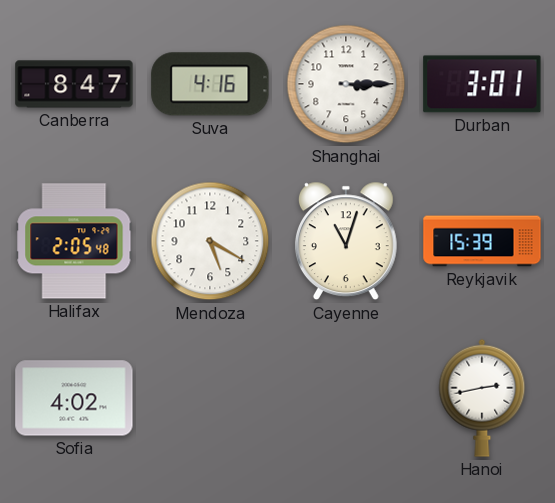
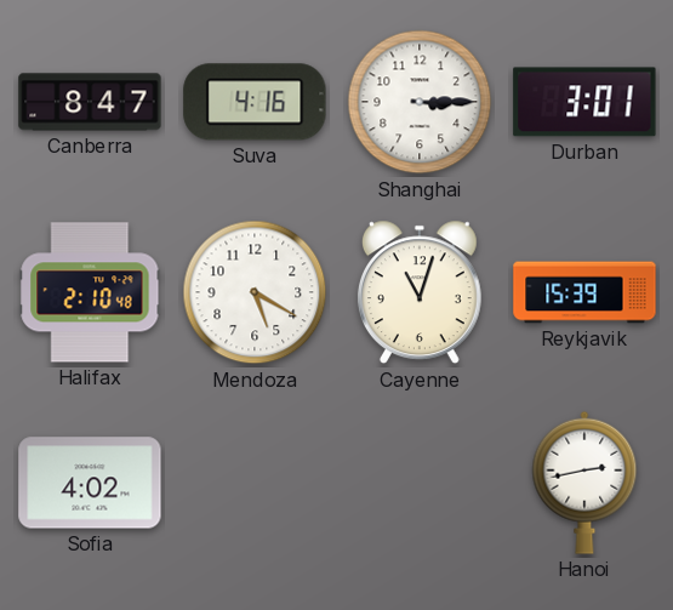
Halifax: 2:05 -> 2:10 (90, 292)
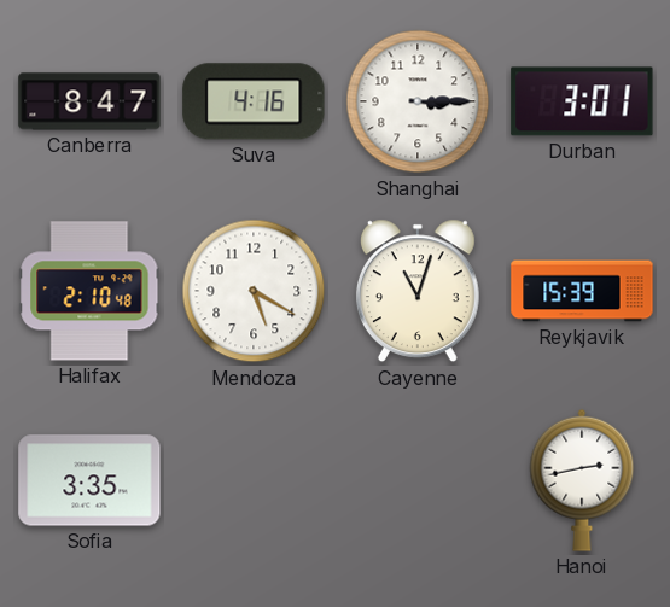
Sofia: 4:02 -> 3:35 (89, 480)
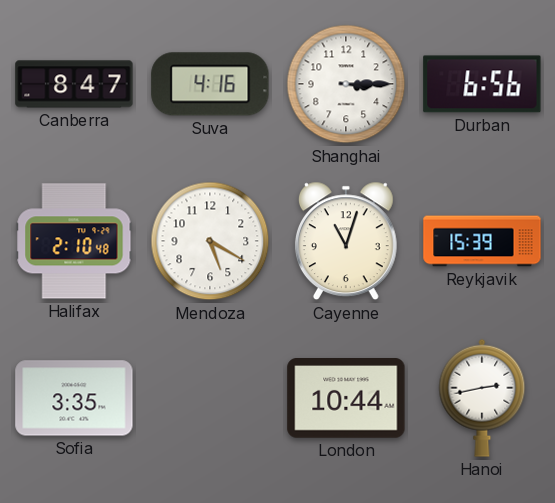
Durban: 3:01 -> 6:56 (482, 84)
London: none -> 10:44 (346, 399)
